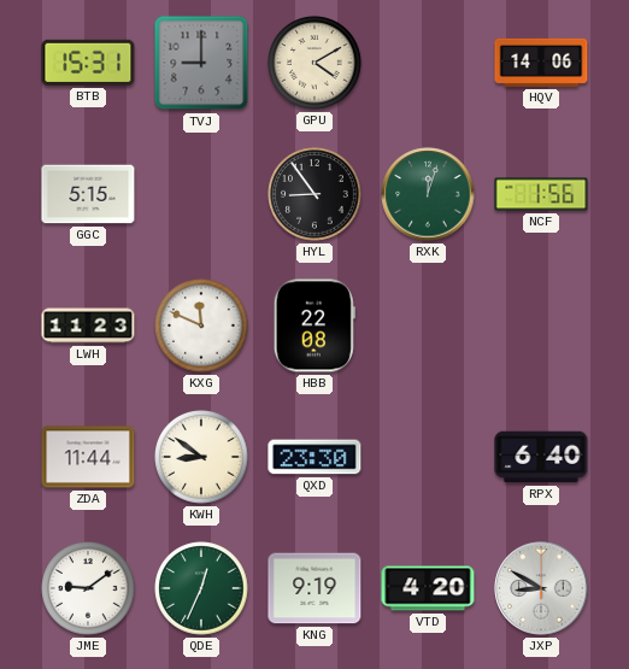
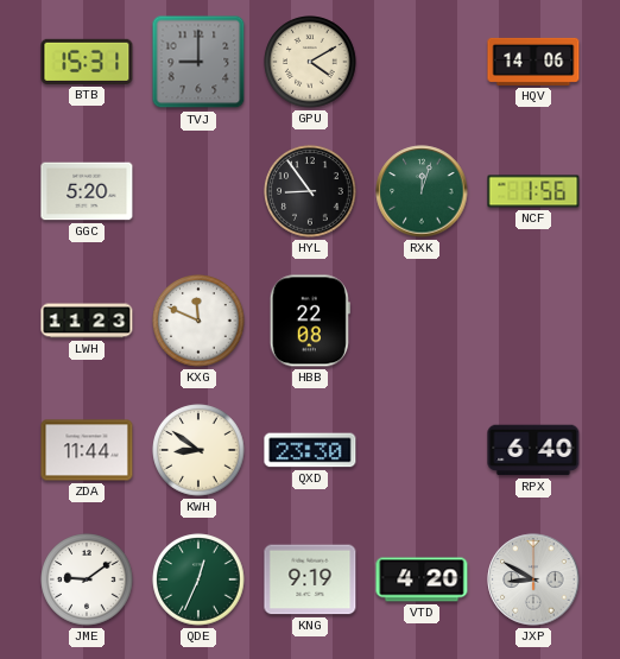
GGC: 5:15 -> 5:20 (87, 191)
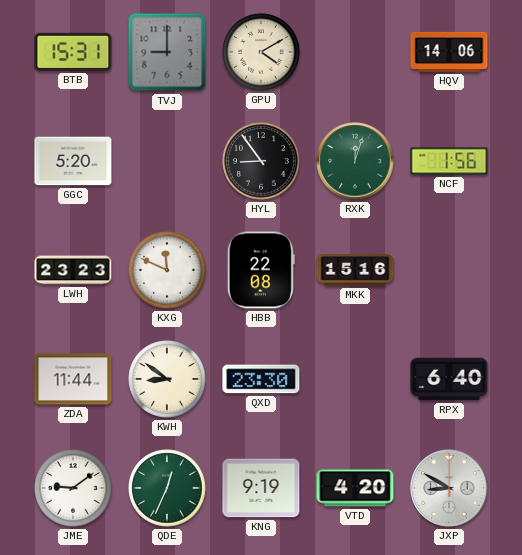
LWH: 11:23 -> 23:23 (73, 270)
MKK: none -> 15:16 (355, 270)
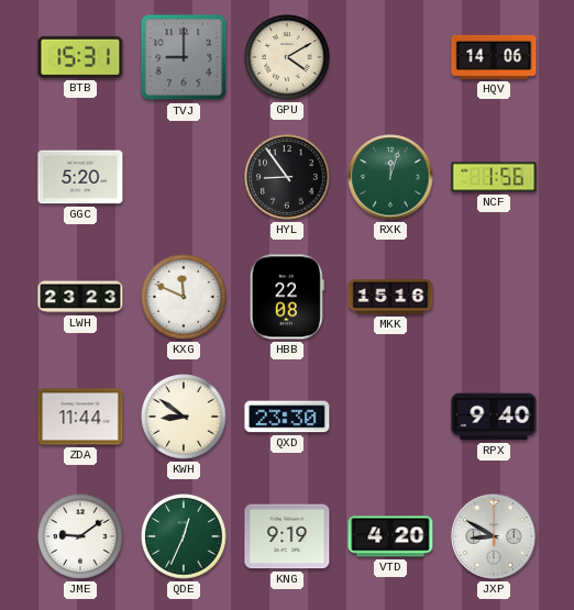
RPX: 6:40 -> 9:40 (494, 417)
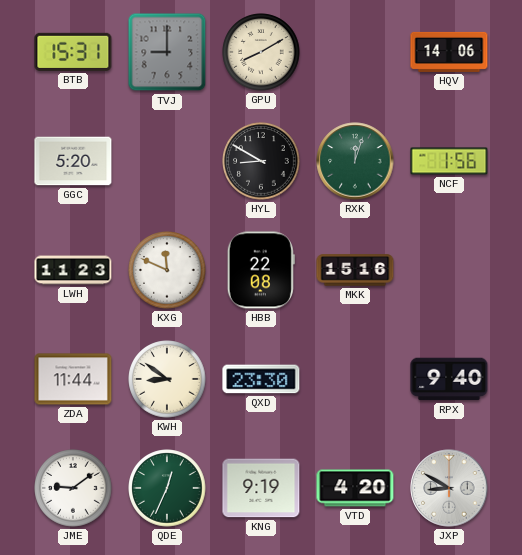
GPU: 4:10 -> 8:10 (261, 52)
HYL: 8:54 -> 8:50 (261, 161)
LWH: 23:23 -> 11:23 (73, 270)
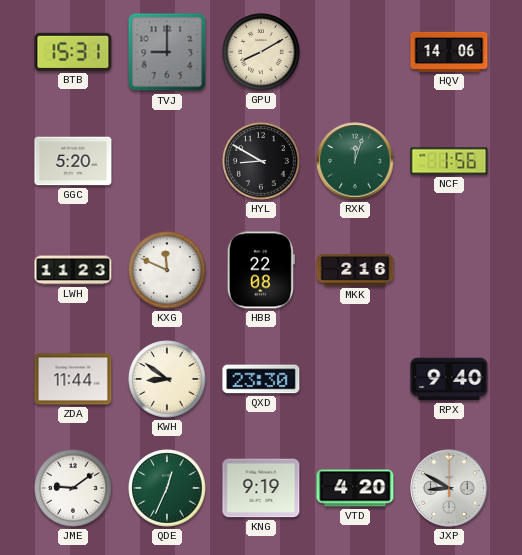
MKK: 15:16 -> 2:16 (355, 270)
